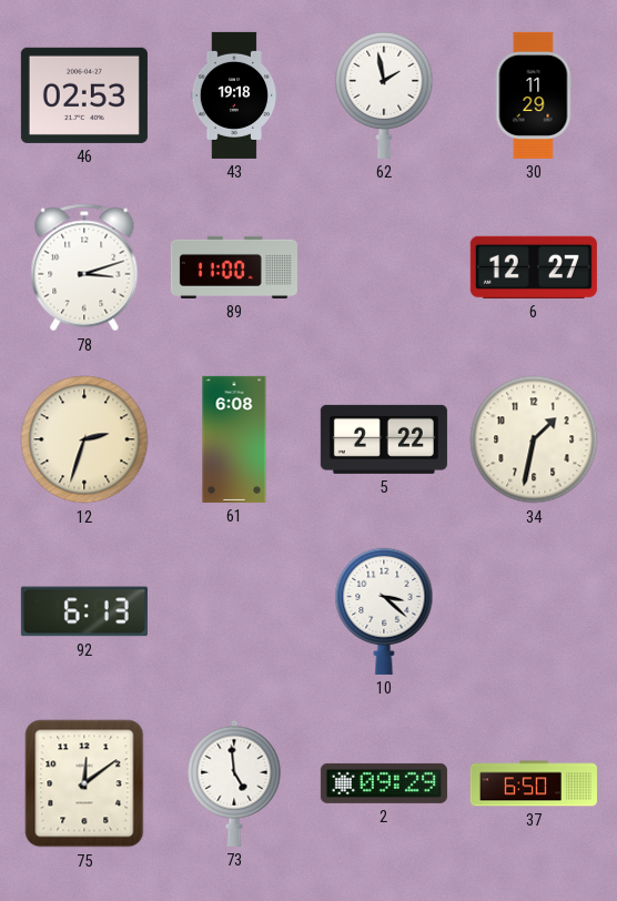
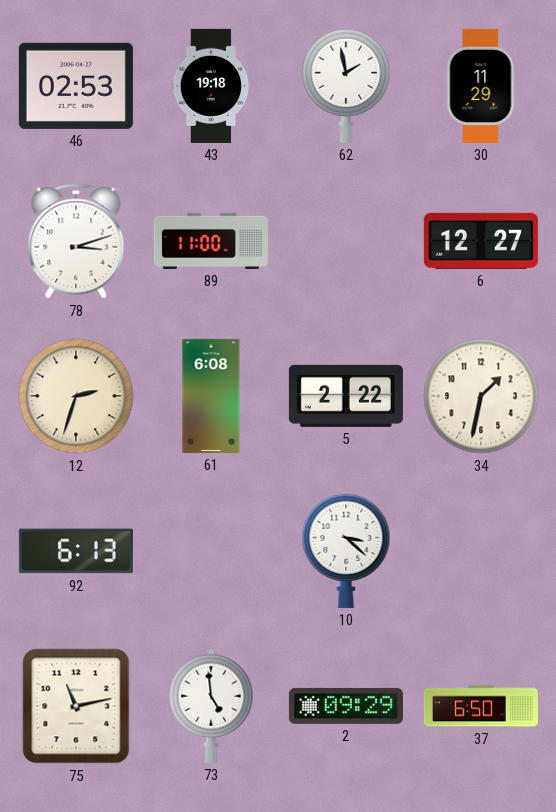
75: 12:09 -> 11:13 (76, 706)
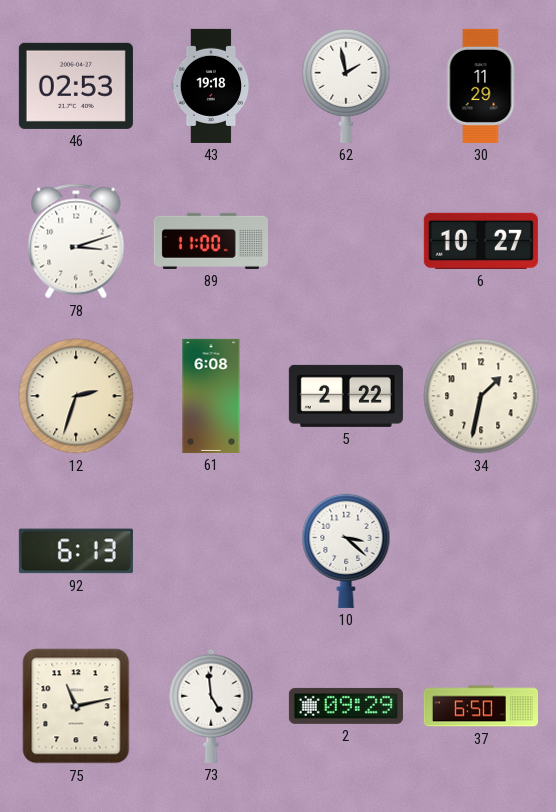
6: 12:27 -> 10:27 (481, 241)
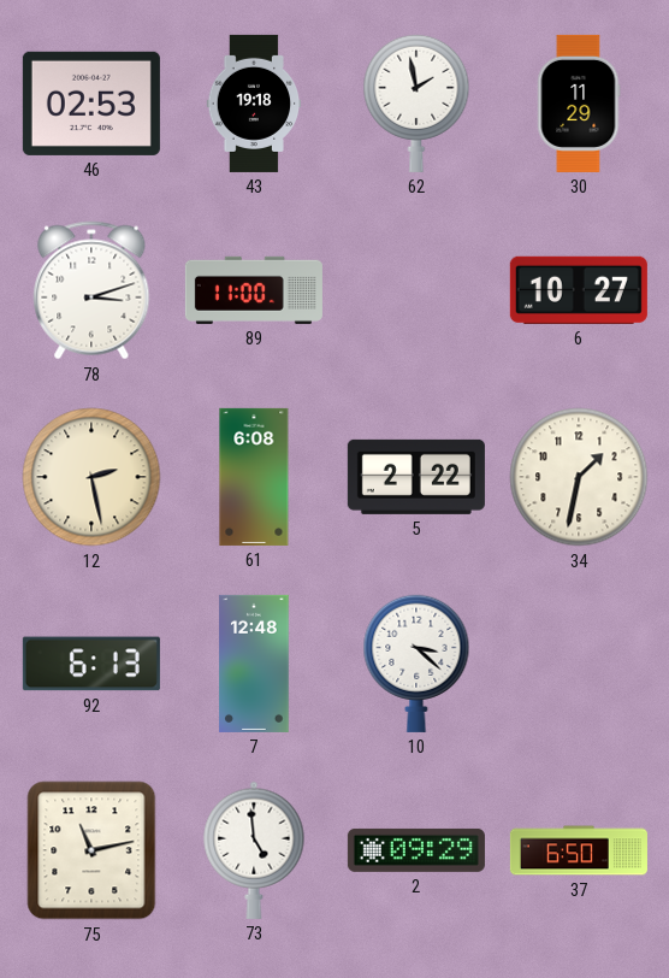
12: 2:33 -> 2:28 (91, 477)
7: none -> 12:48 (254, 664)
